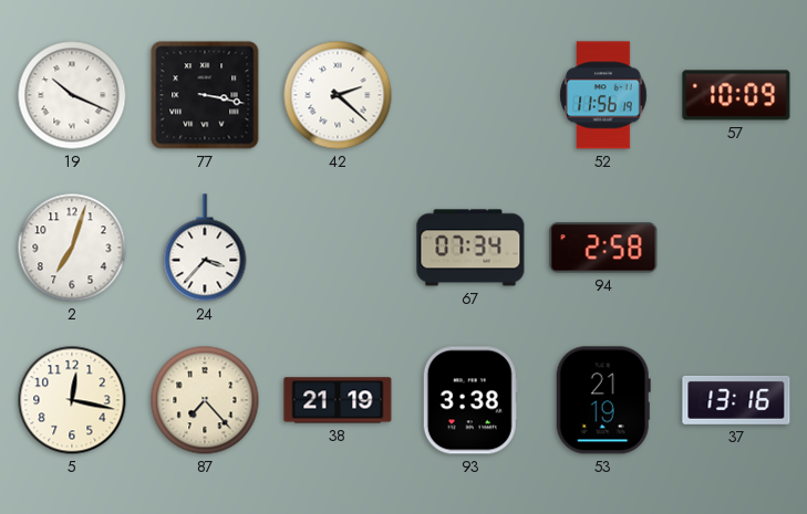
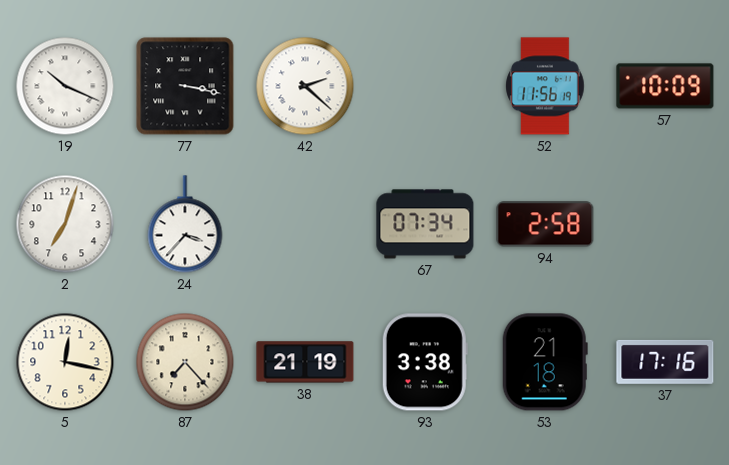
53: 21:19 -> 21:18 (545, 362)
37: 13:16 -> 17:16 (665, 362)
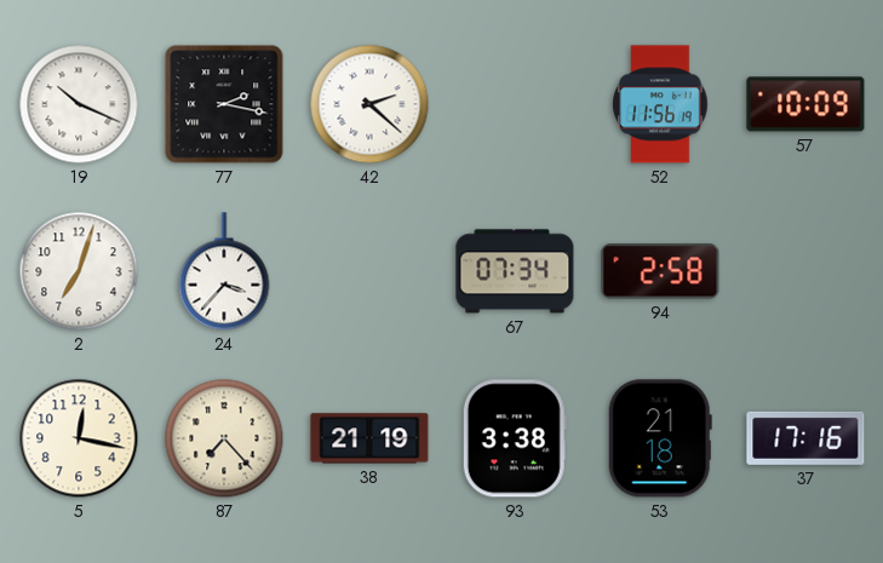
77: 3:17 -> 2:17 (224, 104)
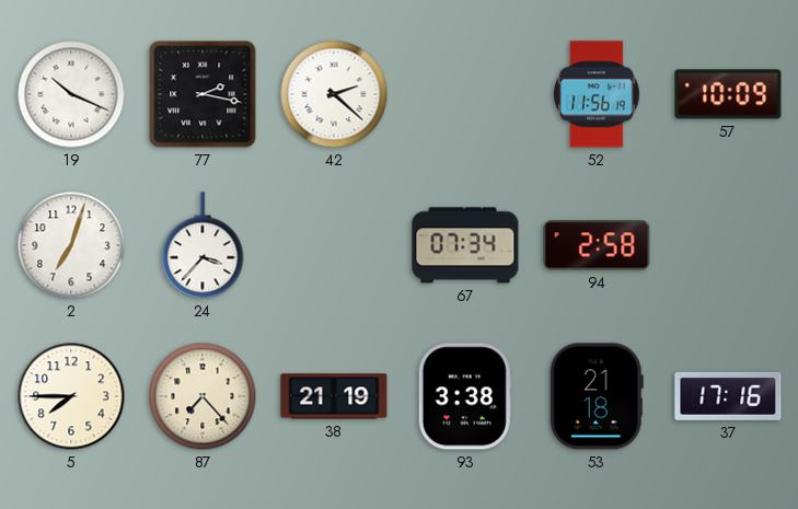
5: 12:17 -> 7:45 (71, 396)
